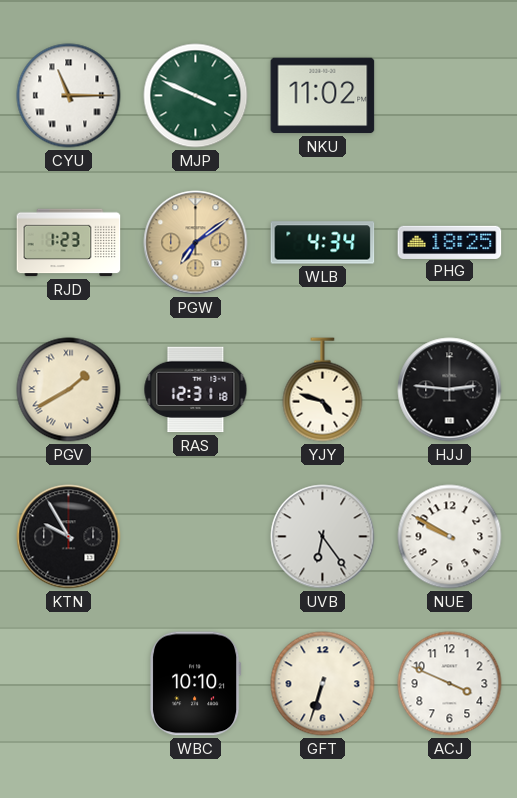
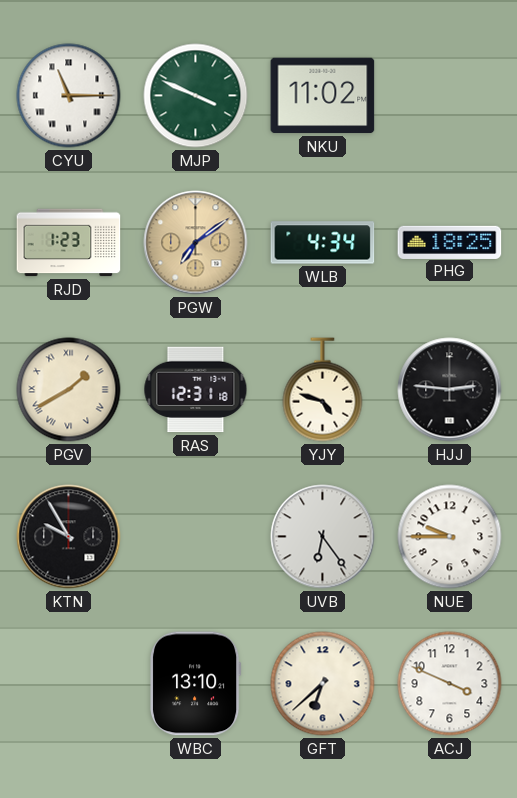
NUE: 9:50 -> 9:45 (450, 537)
WBC: 10:10 -> 13:10 (195, 684)
GFT: 6:33 -> 6:38 (323, 684)
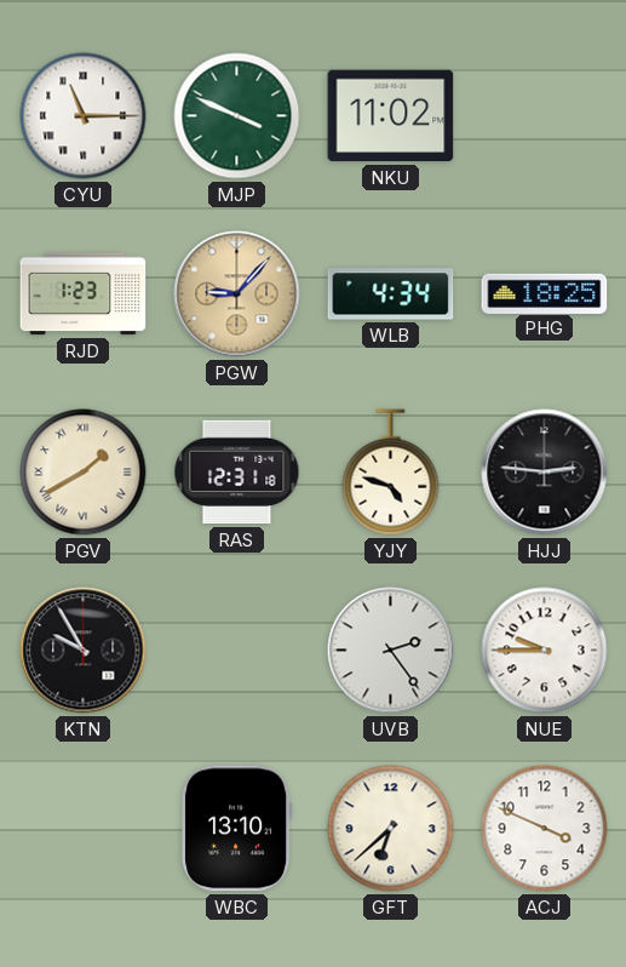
PGW: 7:09 -> 9:07 (237, 294)
UVB: 6:24 -> 2:24 (391, 651)
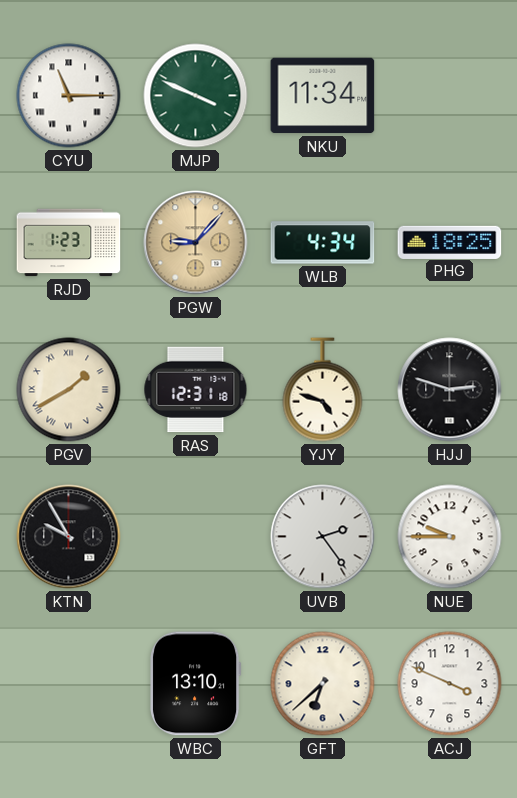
NKU: 11:02 -> 11:34 (323, 96)
HJJ: 2:46 -> 2:48 (450, 390)
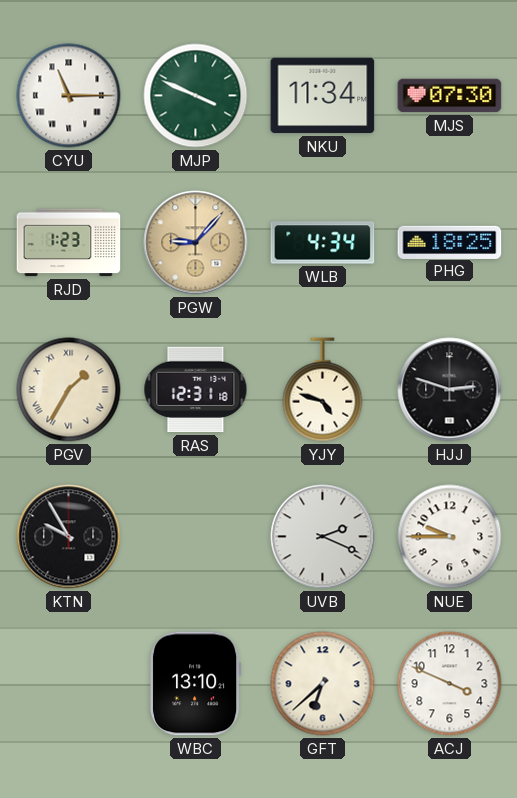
MJS: none -> 07:30 (450, 96)
PGV: 1:40 -> 1:35 (69, 390)
UVB: 2:24 -> 2:19 (323, 537)
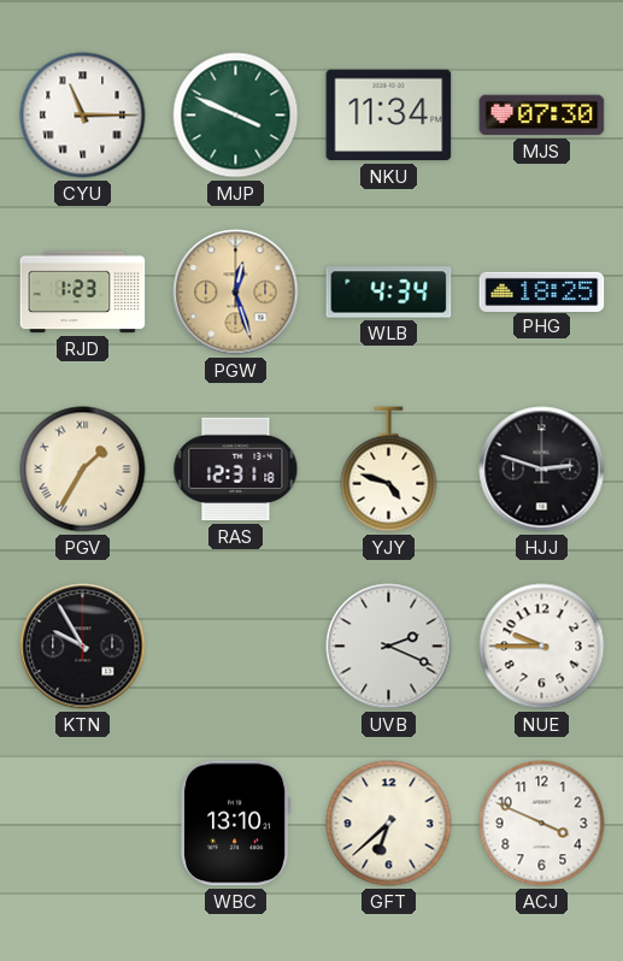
PGW: 9:07 -> 12:27 (236, 293)
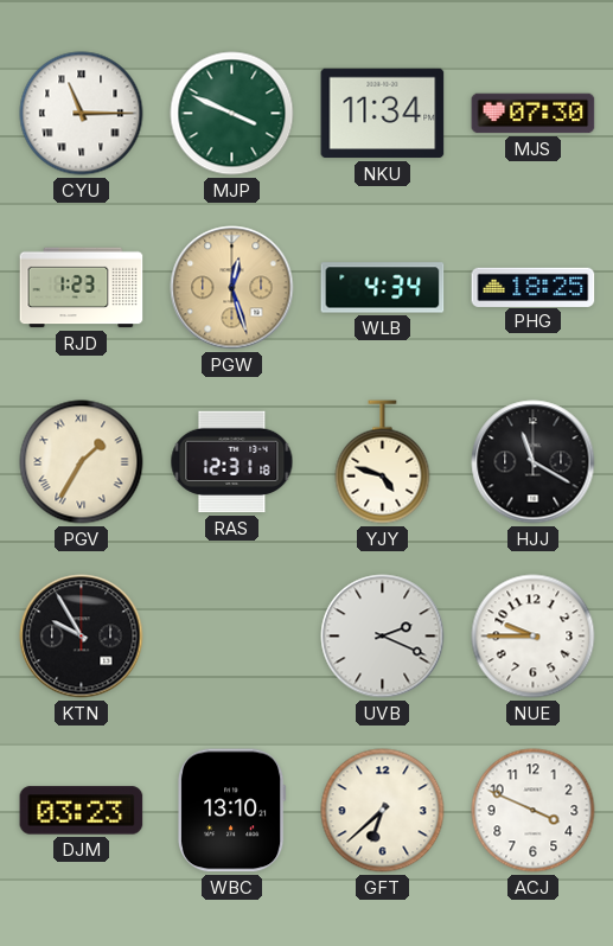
HJJ: 2:48 -> 11:20 (534, 462)
DJM: none -> 03:23 (82, 811)
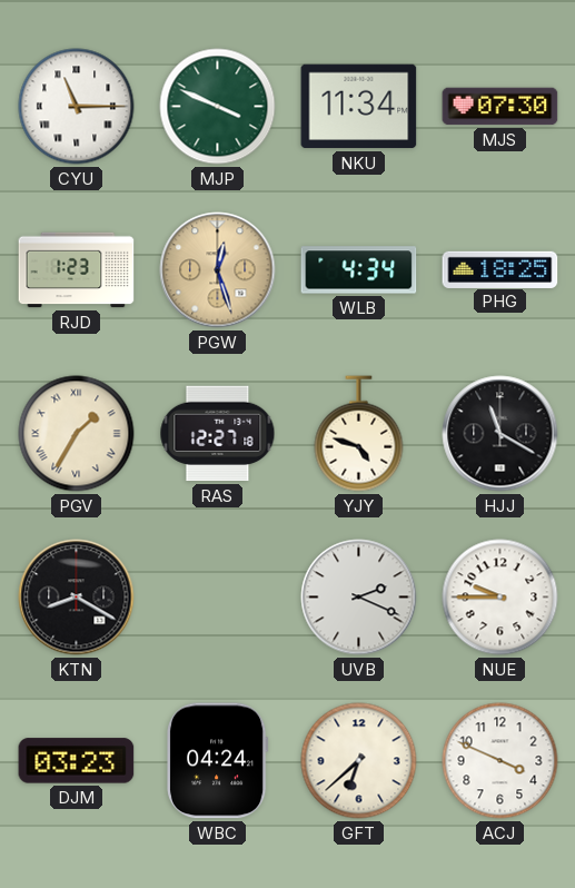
RAS: 12:31 -> 12:27 (218, 434)
KTN: 9:55 -> 8:20 (77, 598)
WBC: 13:10 -> 04:24 (217, 761)
